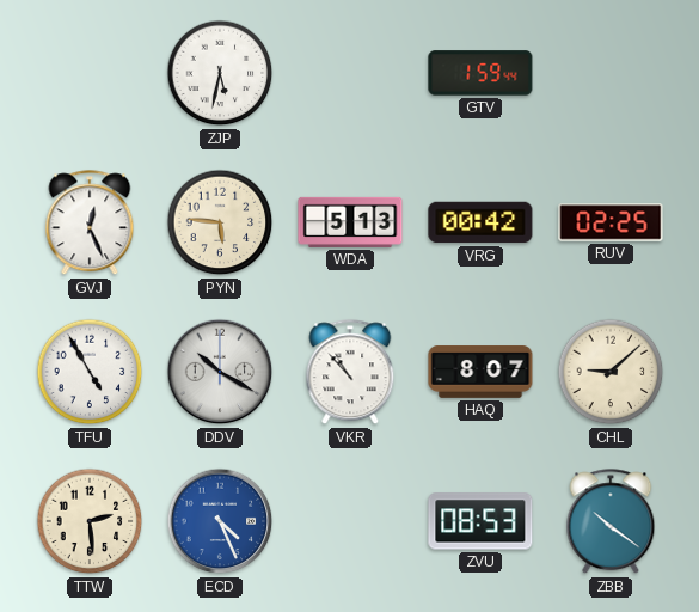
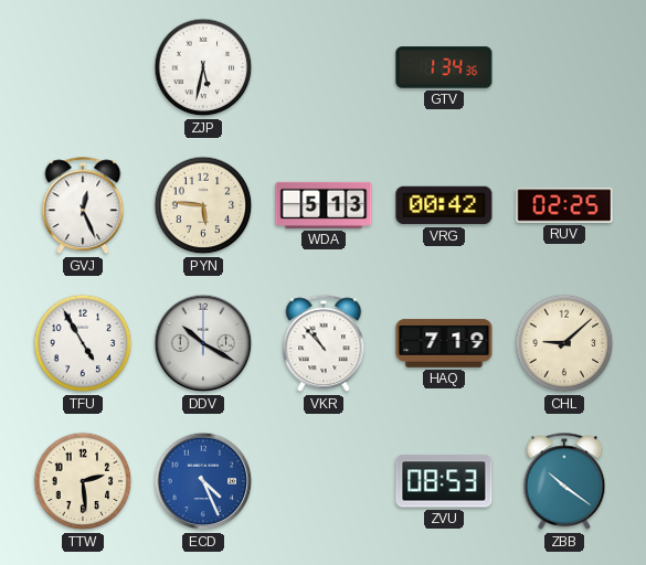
GTV: 1:59 -> 1:34 (444, 67)
HAQ: 8:07 -> 7:19 (444, 343)
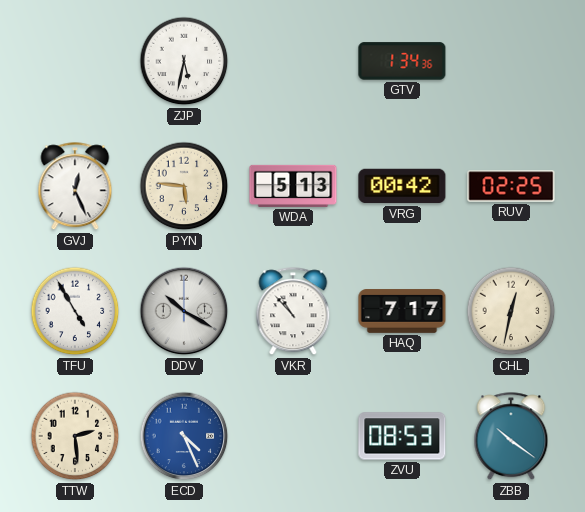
HAQ: 7:19 -> 7:17 (402, 311)
CHL: 9:08 -> 12:32 (511, 311)
